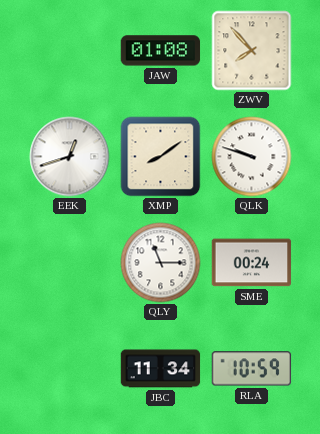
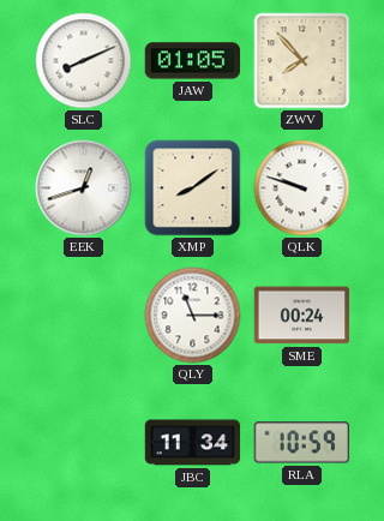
SLC: none -> 8:11 (84, 61)
JAW: 01:08 -> 01:05 (193, 61)
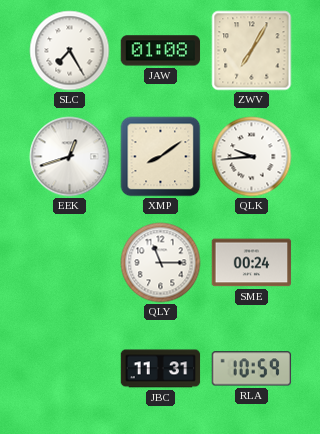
SLC: 8:11 -> 7:25 (70, 51)
JAW: 01:05 -> 01:08 (161, 51)
ZWV: 7:53 -> 7:05 (252, 51)
QLK: 9:48 -> 9:44 (252, 157)
JBC: 11:34 -> 11:31 (161, 369)
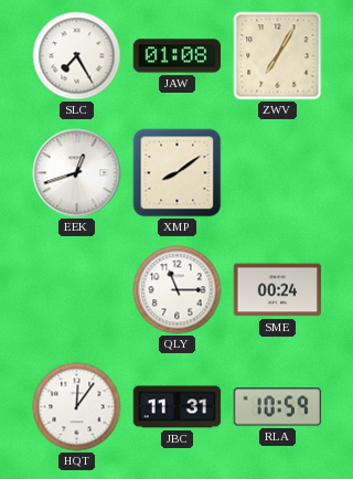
QLK: 9:44 -> none (252, 157)
HQT: none -> 12:06 (77, 407)
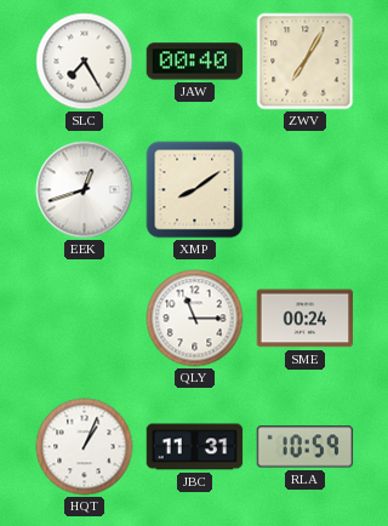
JAW: 01:08 -> 00:40 (195, 62)
HQT: 12:06 -> 1:04 (85, 447)
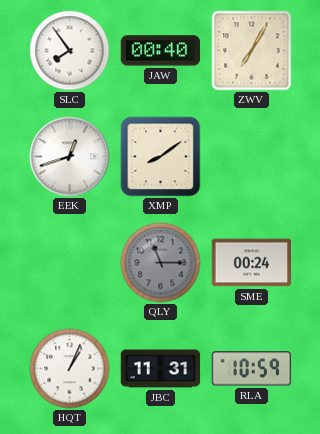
SLC: 7:25 -> 7:54 (70, 51)
QLY dial: white -> grey (161, 263)
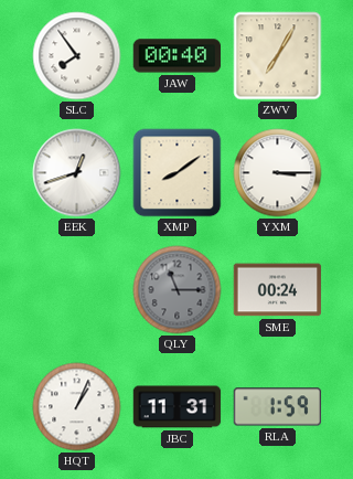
YXM: none -> 3:15 (278, 173)
RLA: 10:59 -> 1:59 (278, 407)
